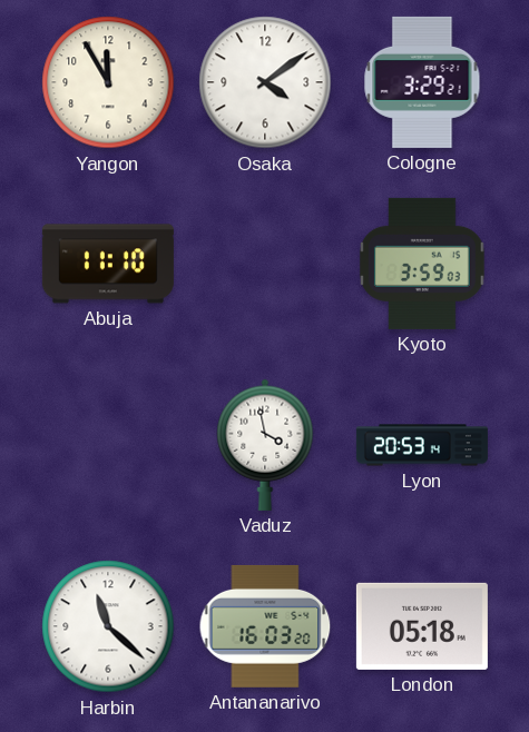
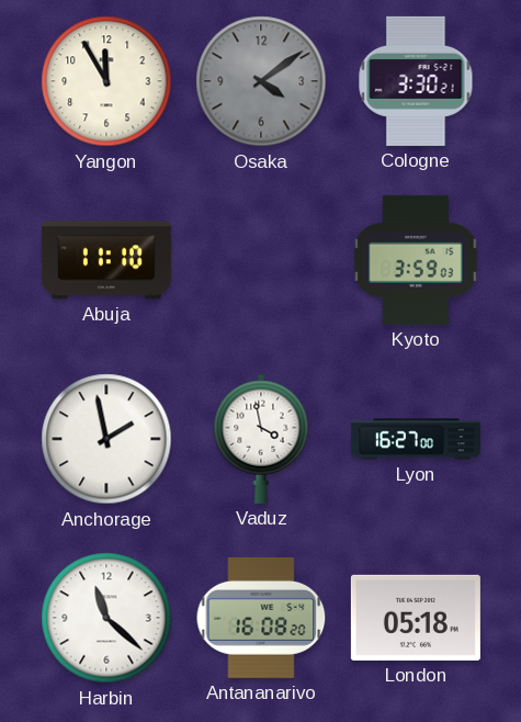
Osaka dial: white -> grey (261, 81)
Cologne: 3:29 -> 3:30 (416, 81)
Anchorage: none -> 1:58 (106, 439)
Lyon: 20:53 -> 16:27 (416, 439)
Antananarivo: 16:03 -> 16:08 (261, 618)
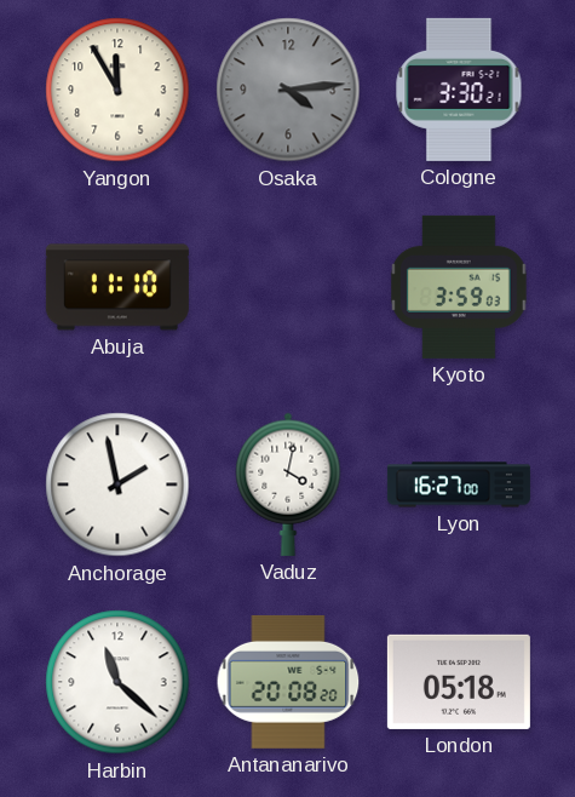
Osaka: 4:09 -> 4:14 (288, 90)
Vaduz: 3:58 -> 4:02 (288, 484)
Antananarivo: 16:08 -> 20:08 (288, 682)
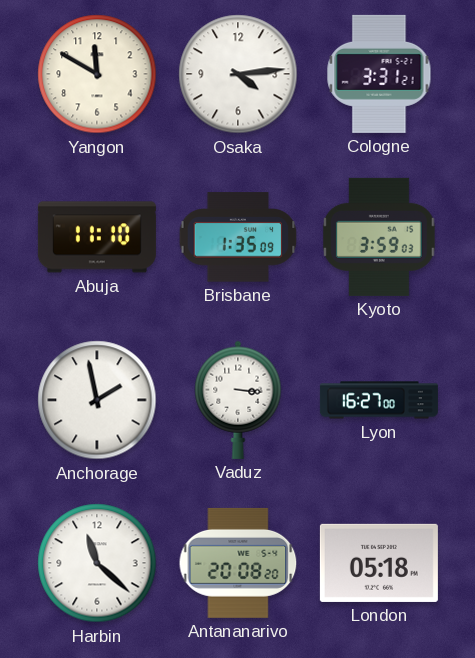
Yangon: 11:55 -> 11:50 (97, 74)
Osaka dial: grey -> white (238, 74)
Cologne: 3:30 -> 3:31 (379, 74)
Brisbane: none -> 1:35 (238, 237)
Vaduz: 4:02 -> 3:16 (238, 400)
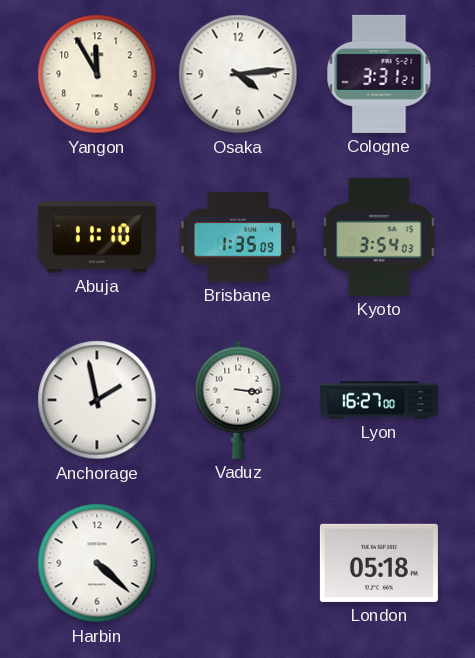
Yangon: 11:50 -> 11:55 (97, 74)
Kyoto: 3:59 -> 3:54 (379, 237)
Harbin: 11:22 -> 4:22 (97, 563)
Antananarivo: 20:08 -> none (238, 563)
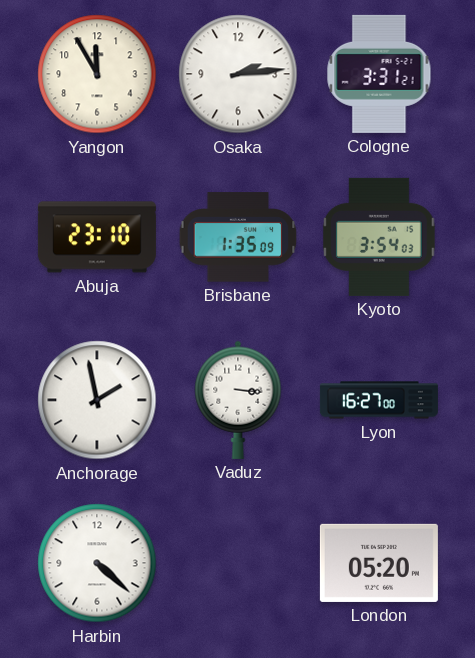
Osaka: 4:14 -> 2:14 (238, 74)
Abuja: 11:10 -> 23:10 (97, 237)
London: 05:18 -> 05:20 (379, 563)
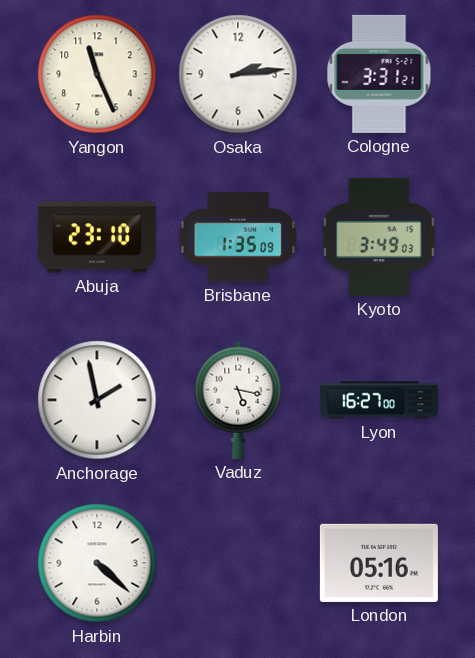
Yangon: 11:55 -> 11:26 (97, 74)
Kyoto: 3:54 -> 3:49 (379, 237)
Vaduz: 3:16 -> 5:17 (238, 400)
London: 05:20 -> 05:16 (379, 563)
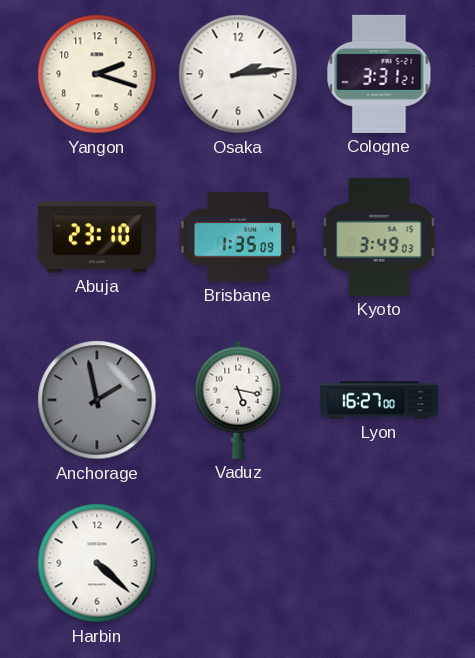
Yangon: 11:26 -> 2:18 (97, 74)
Anchorage dial: white -> grey (97, 400)
London: 05:16 -> none (379, 563)
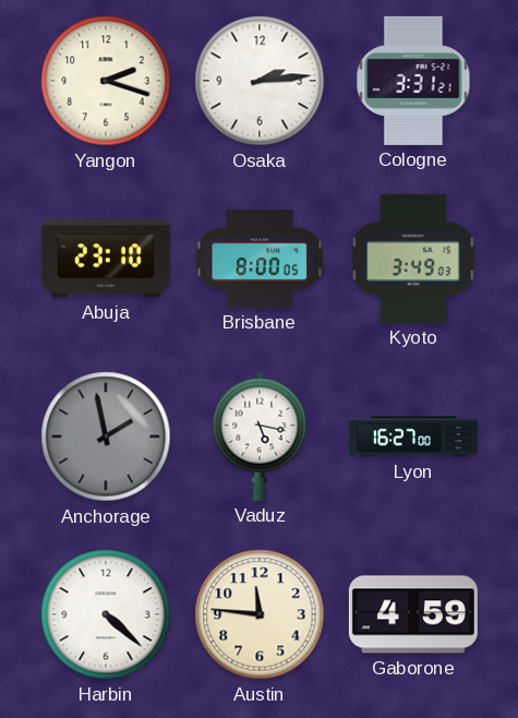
Brisbane: 1:35 -> 8:00 (260, 259)
Austin: none -> 11:46 (260, 614)
Gaborone: none -> 4:59 (413, 614)
